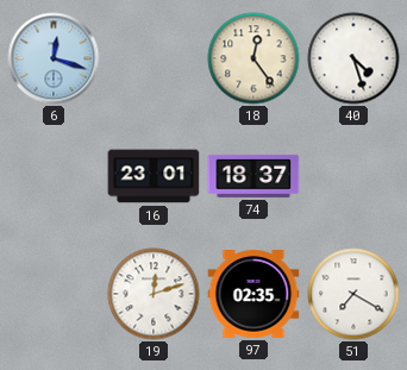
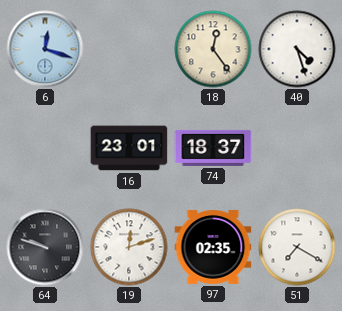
64: none -> 9:48 (45, 247)
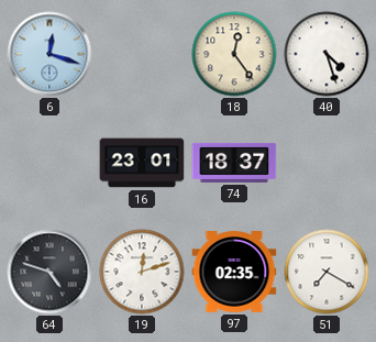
64: 9:48 -> 4:48 (49, 272)
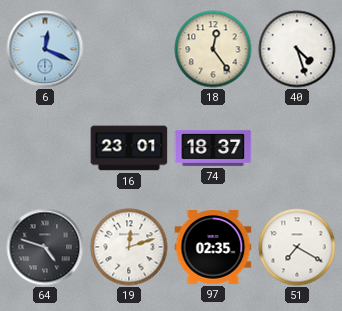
6: 12:18 -> 12:19 (45, 49)
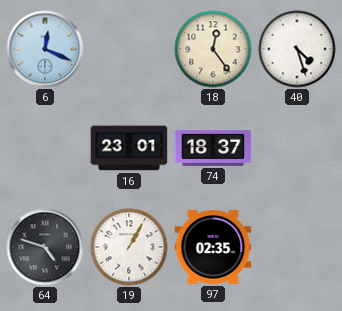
19: 12:12 -> 1:05 (129, 247)
51: 7:20 -> none (297, 247)
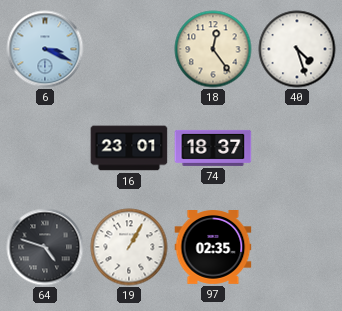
6: 12:19 -> 3:19 (45, 49)
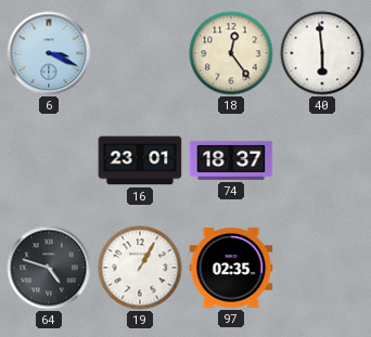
40: 4:27 -> 5:59 (322, 53)
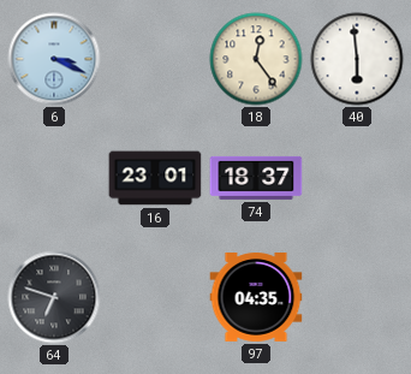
64: 4:48 -> 6:48 (54, 297)
19: 1:05 -> none (140, 268)
97: 02:35 -> 04:35 (256, 298)
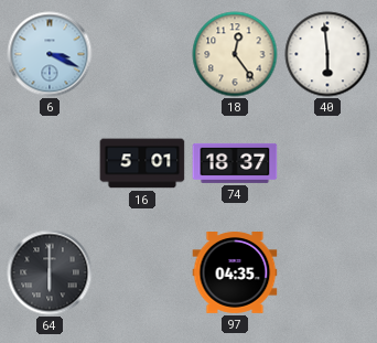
16: 23:01 -> 5:01 (142, 163)
64: 6:48 -> 6:00 (50, 272)
